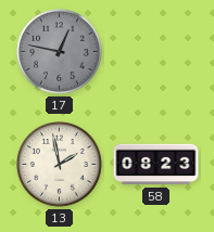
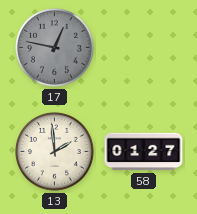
13: 1:58 -> 1:59 (55, 152)
58: 08:23 -> 01:27 (144, 152)
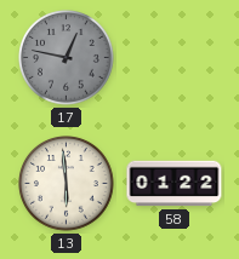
13: 1:59 -> 5:59 (67, 184)
58: 01:27 -> 01:22 (175, 184)
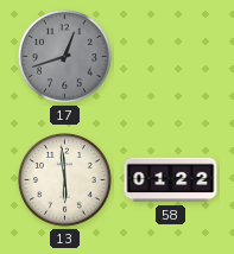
17: 12:47 -> 12:42 (65, 57)
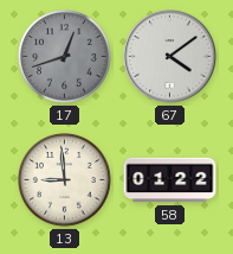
67: none -> 4:09 (170, 57)
13: 5:59 -> 8:59 (65, 180)
